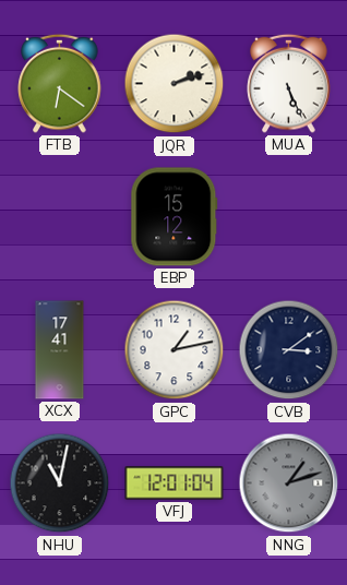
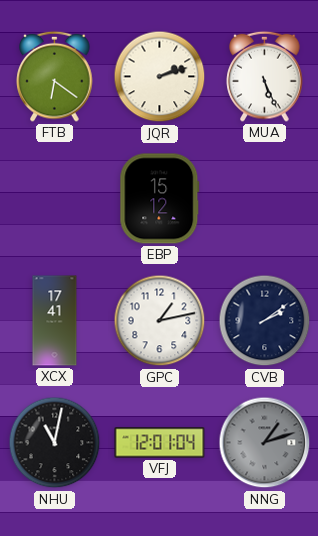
CVB: 3:09 -> 2:09 (265, 321)
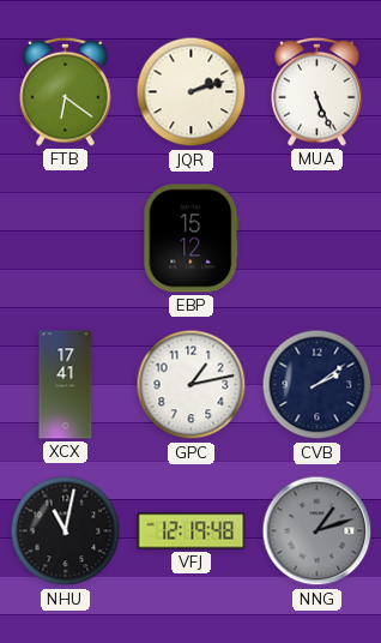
VFJ: 12:01 -> 12:19 (192, 531)
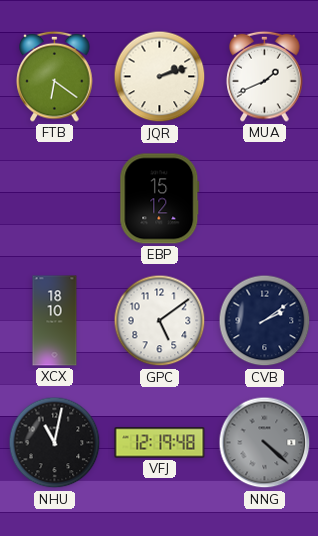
MUA: 5:26 -> 1:41 (265, 76)
XCX: 17:41 -> 18:10 (55, 321)
GPC: 1:13 -> 5:09 (160, 321)
NNG: 1:12 -> 4:22 (265, 443)
